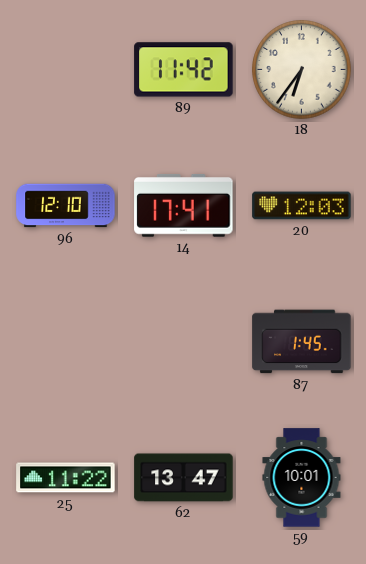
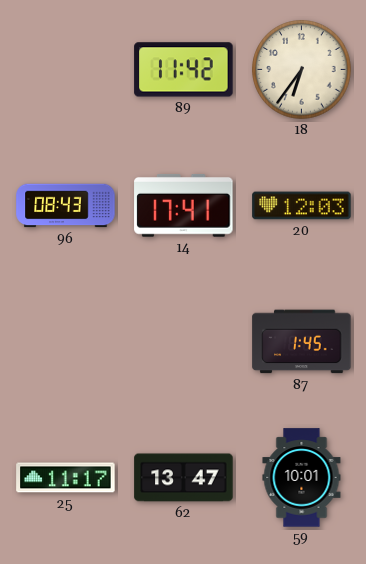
96: 12:10 -> 08:43 (66, 206)
25: 11:22 -> 11:17 (66, 478)
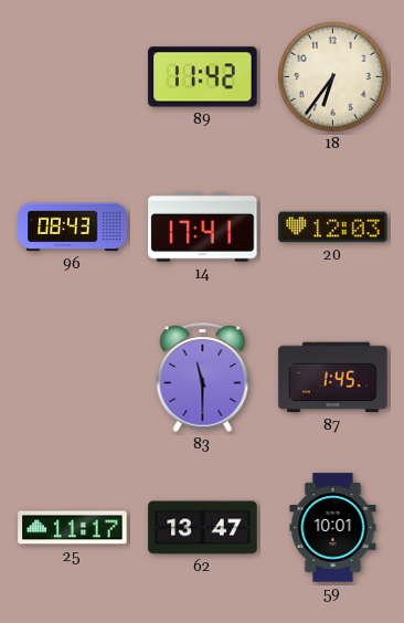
83: none -> 11:30 (203, 377)
